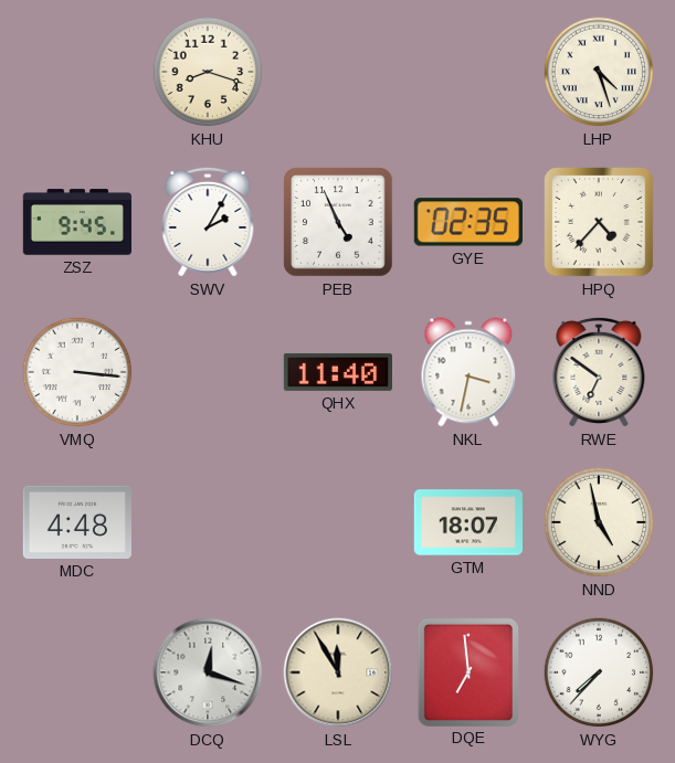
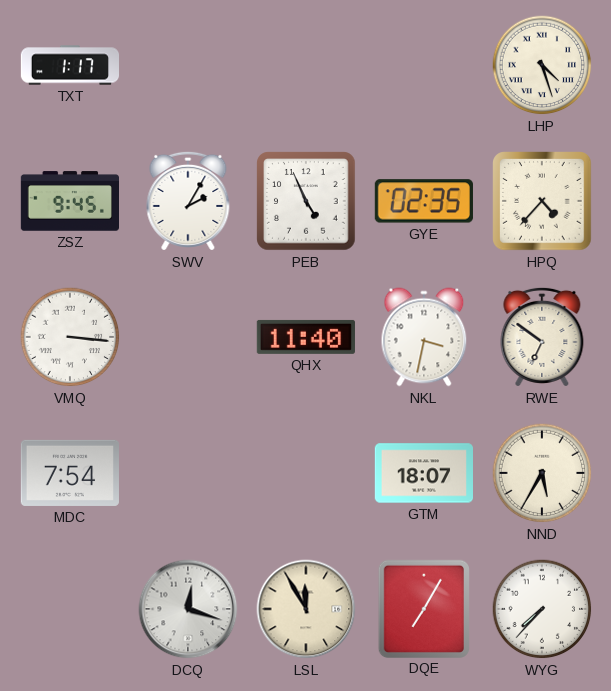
TXT: none -> 1:17 (70, 65)
KHU: 8:18 -> none (208, 72)
MDC: 4:48 -> 7:54 (70, 473)
NND: 4:58 -> 5:35 (542, 473)
DQE: 6:59 -> 7:05 (423, 608)
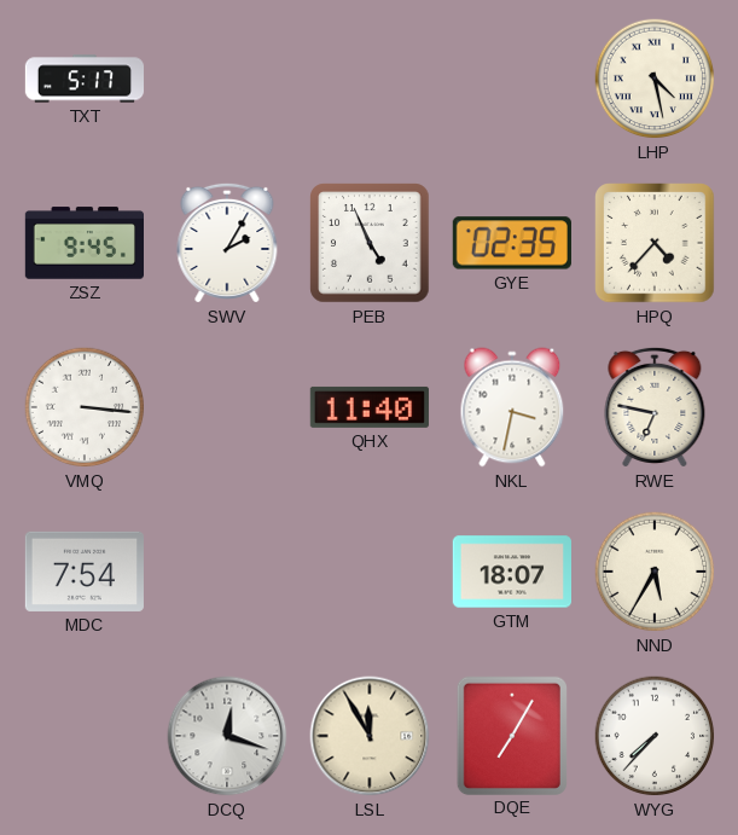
TXT: 1:17 -> 5:17 (85, 79)
LHP: 4:27 -> 4:28 (655, 79)
RWE: 6:51 -> 6:47 (655, 407)
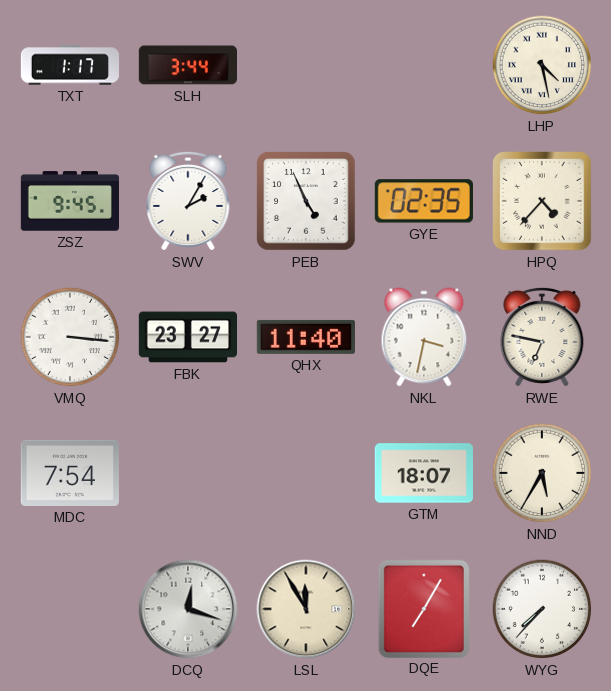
TXT: 5:17 -> 1:17 (70, 65)
SLH: none -> 3:44 (187, 65)
FBK: none -> 23:27 (187, 337)
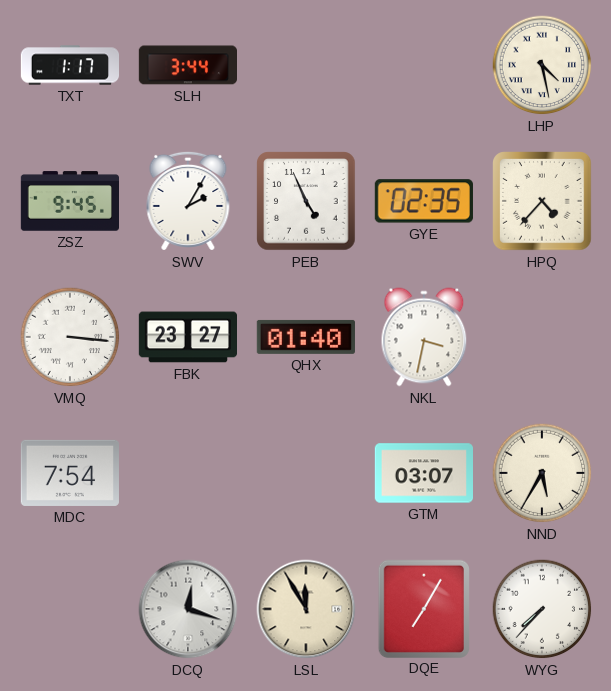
QHX: 11:40 -> 01:40 (306, 337)
RWE: 6:47 -> none (542, 337)
GTM: 18:07 -> 03:07 (423, 473)
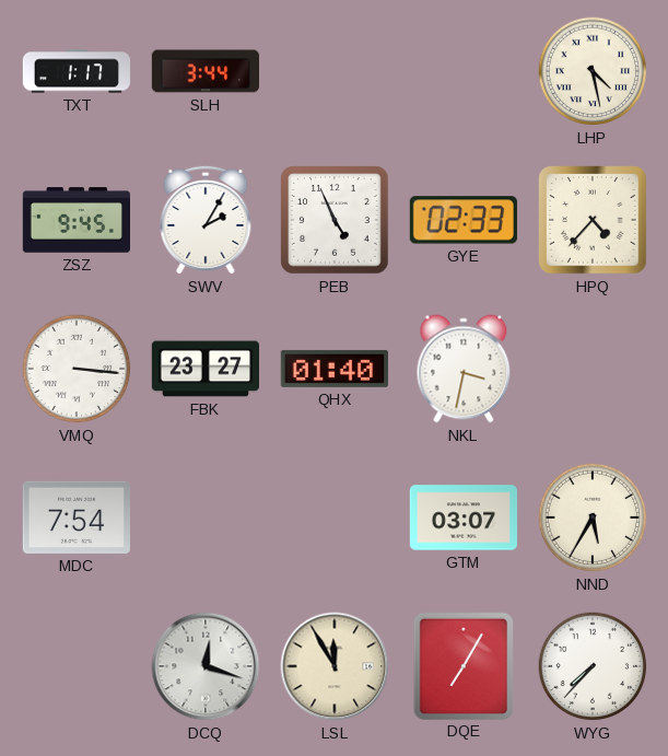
GYE: 02:35 -> 02:33 (464, 220)
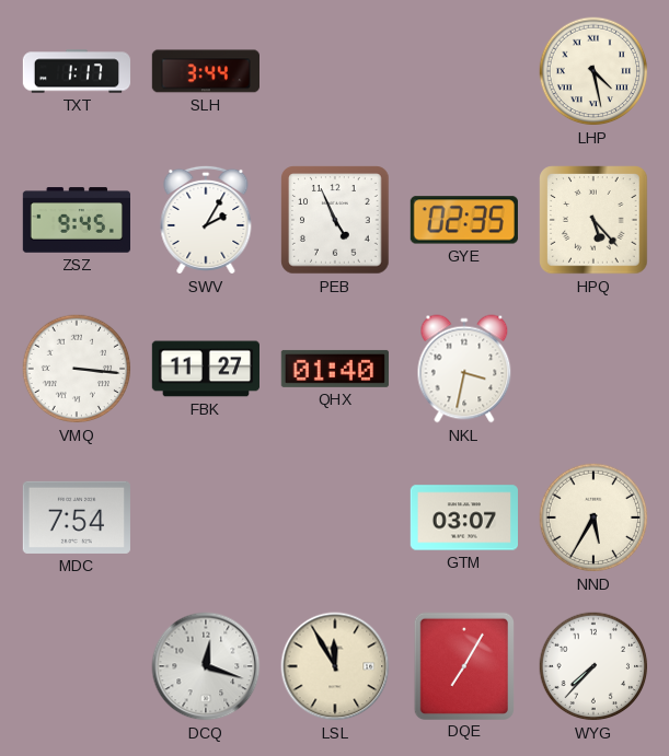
GYE: 02:33 -> 02:35 (464, 220)
HPQ: 4:37 -> 5:23 (593, 220)
FBK: 23:27 -> 11:27 (205, 369)
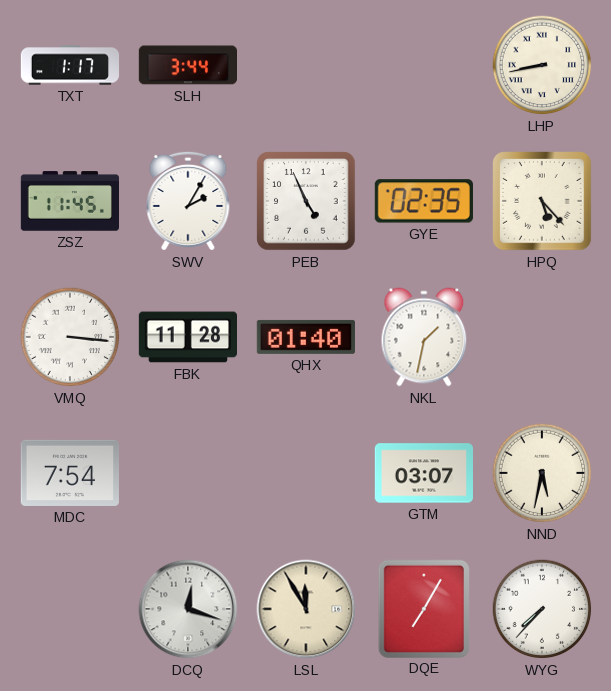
LHP: 4:28 -> 8:43 (542, 65)
ZSZ: 9:45 -> 11:45 (69, 201)
FBK: 11:27 -> 11:28 (187, 337)
NKL: 3:32 -> 1:32 (424, 337)
NND: 5:35 -> 5:32 (542, 473)
